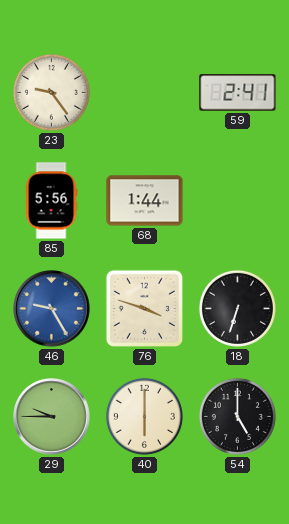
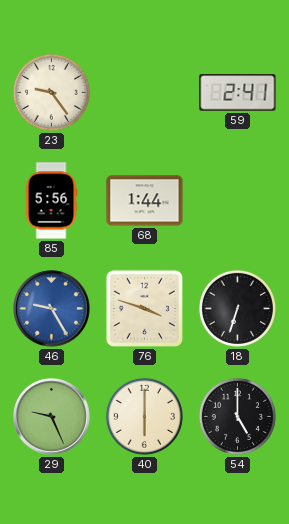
29: 9:45 -> 9:26 (52, 417)
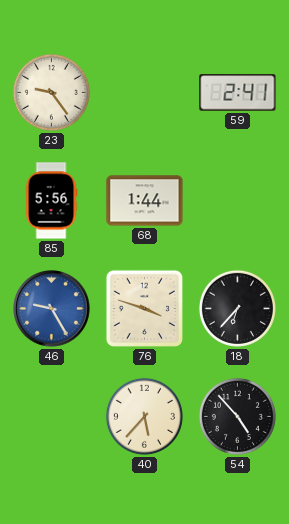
18: 6:33 -> 6:37 (237, 308)
29: 9:26 -> none (52, 417)
40: 6:00 -> 5:37 (144, 416)
54: 5:00 -> 4:53 (237, 416)
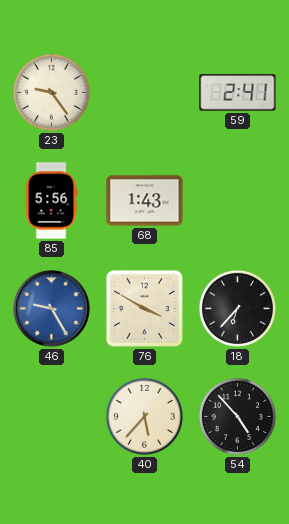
68: 1:44 -> 1:43 (145, 201)
76: 3:48 -> 3:50 (144, 308)
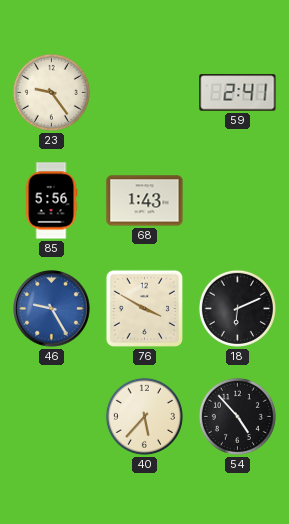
18: 6:37 -> 6:11 (237, 308)
